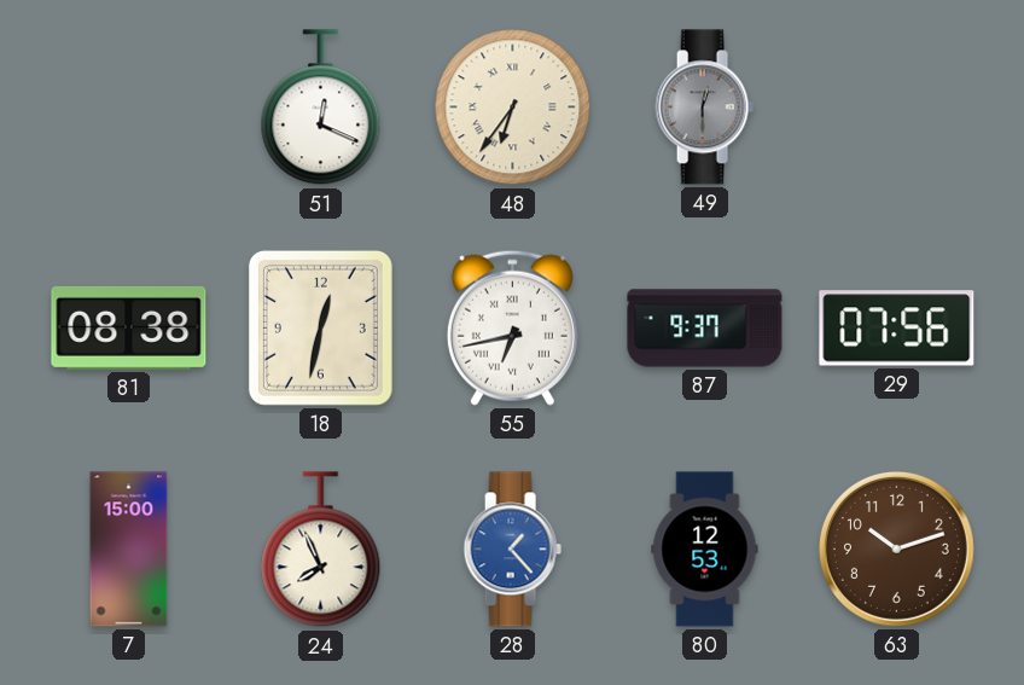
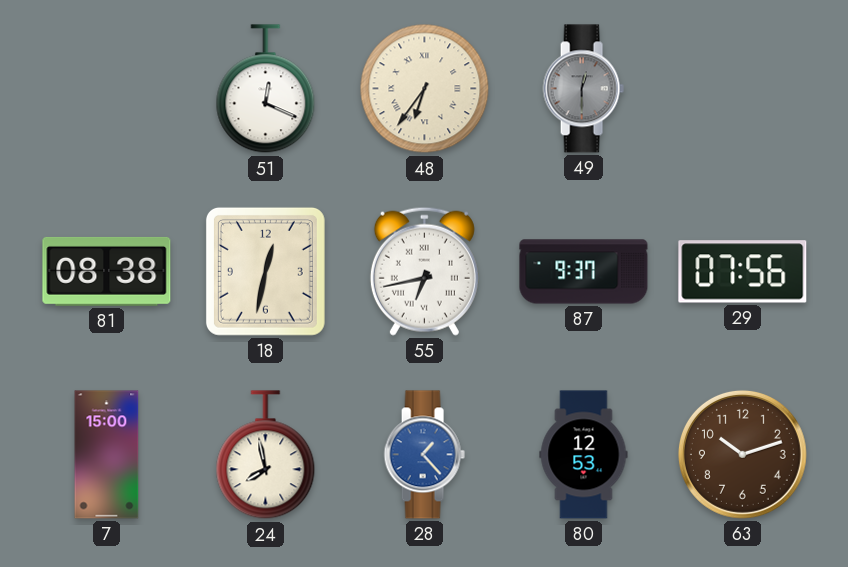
24: 7:56 -> 7:58 (266, 455)
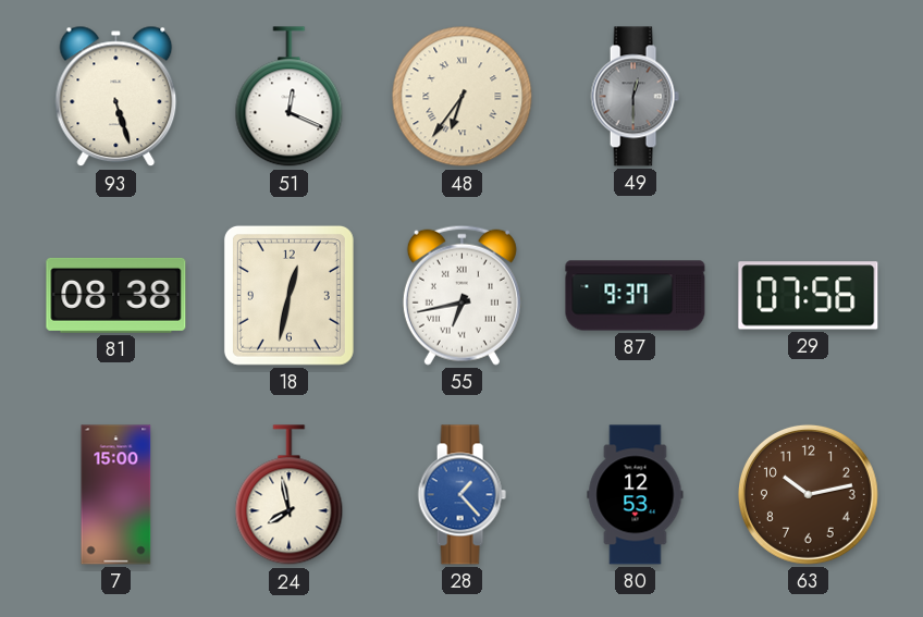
93: none -> 5:27 (116, 97)
63: 10:12 -> 10:13 (808, 494)
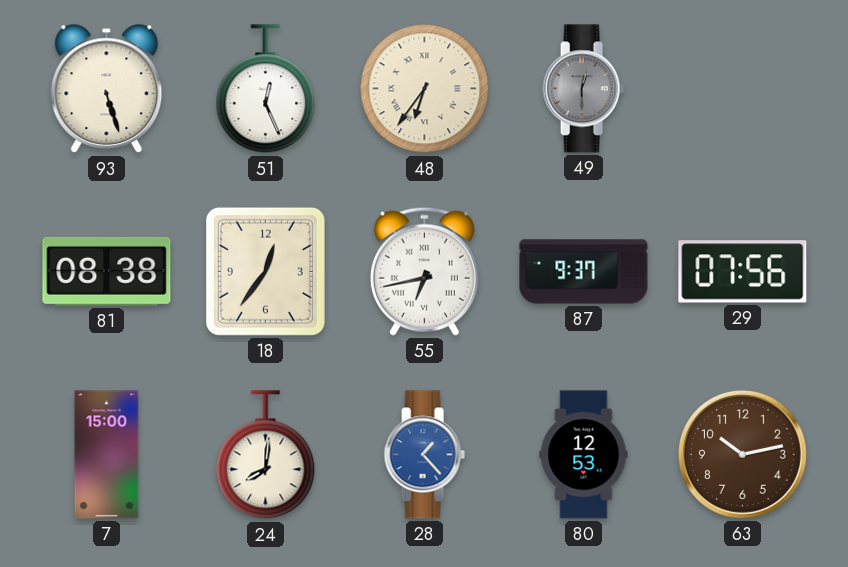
51: 12:19 -> 12:26 (266, 89)
18: 12:32 -> 12:36 (265, 271)
24: 7:58 -> 8:01 (266, 455)
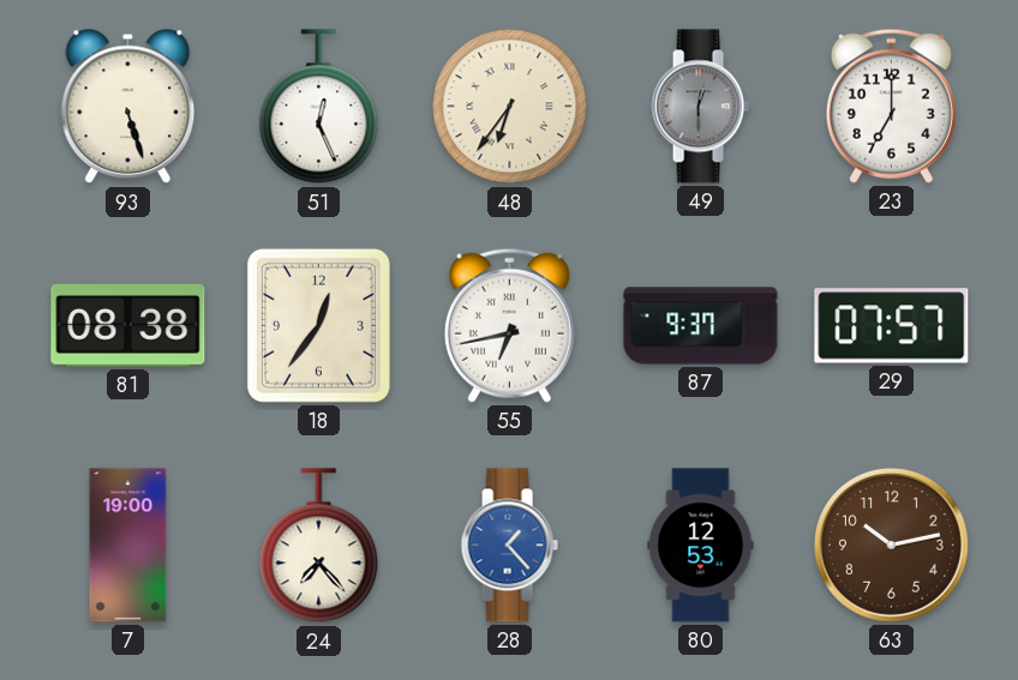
23: none -> 7:00 (891, 106)
29: 07:56 -> 07:57 (892, 326)
7: 15:00 -> 19:00 (128, 546)
24: 8:01 -> 7:23 (319, 546)
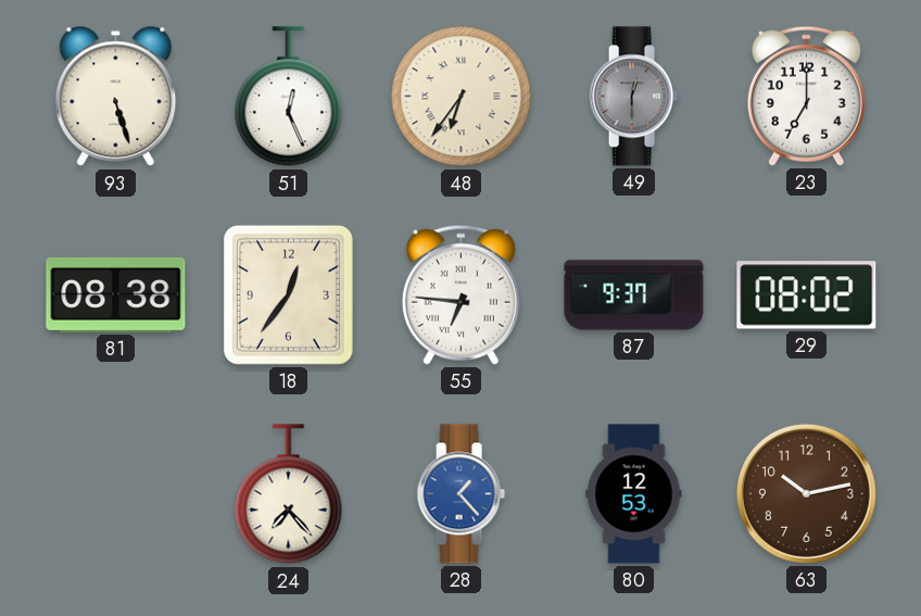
55: 6:43 -> 6:46 (460, 294)
29: 07:57 -> 08:02 (807, 296)
7: 19:00 -> none (128, 546)
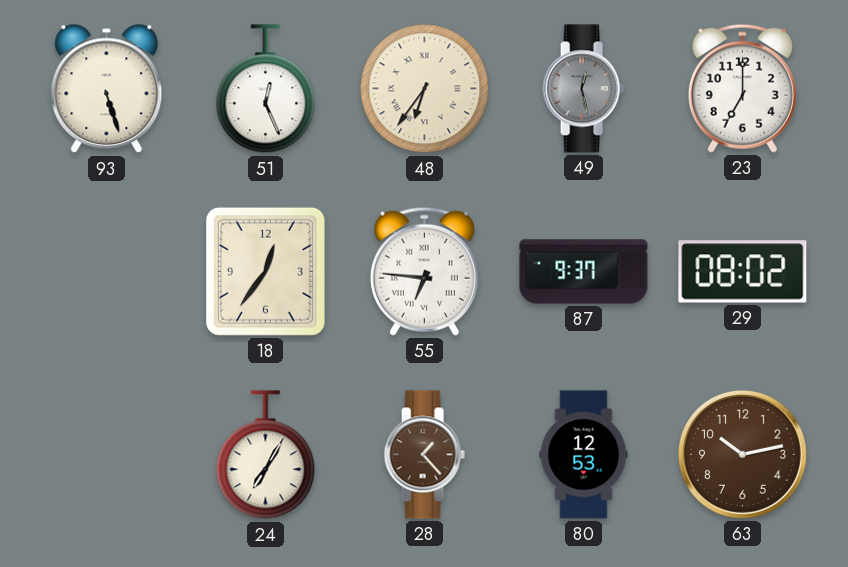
49: 12:30 -> 12:28 (583, 89)
81: 08:38 -> none (116, 294)
24: 7:23 -> 7:05 (266, 455)
28 dial: blue -> brown (424, 455)
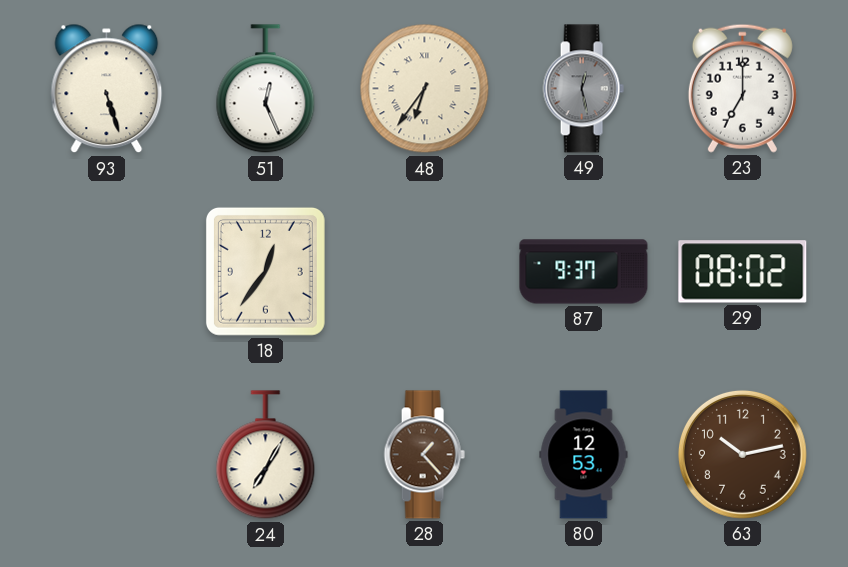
55: 6:46 -> none (424, 271)
